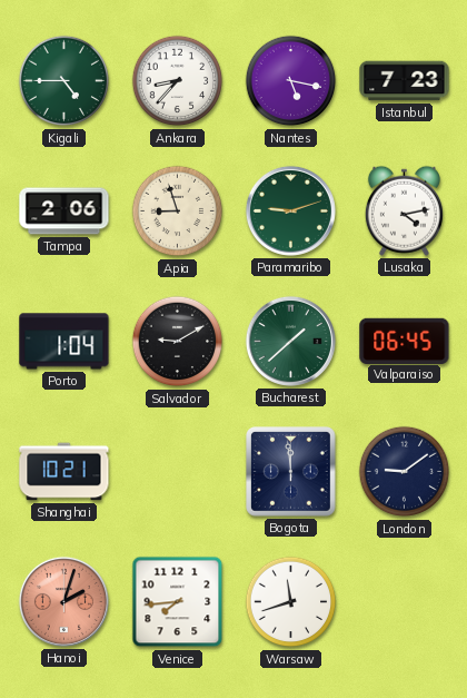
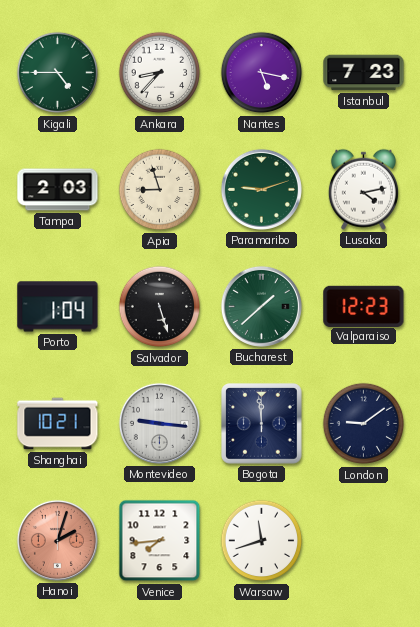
Tampa: 2:06 -> 2:03 (58, 190)
Salvador: 9:10 -> 5:27 (160, 307)
Valparaiso: 06:45 -> 12:23 (364, 306)
Montevideo: none -> 9:16 (159, 423)
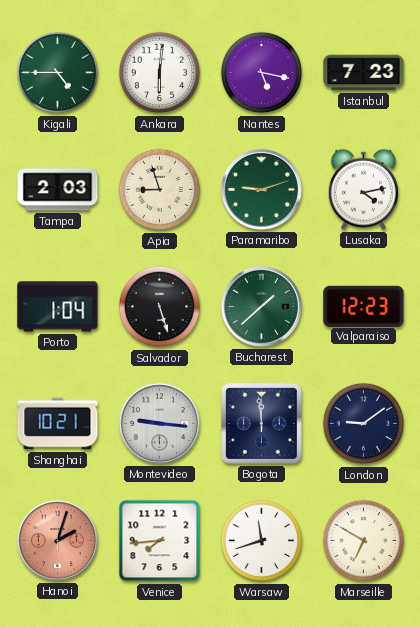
Ankara: 8:37 -> 6:01 (160, 73)
Marseille: none -> 6:50 (364, 541)
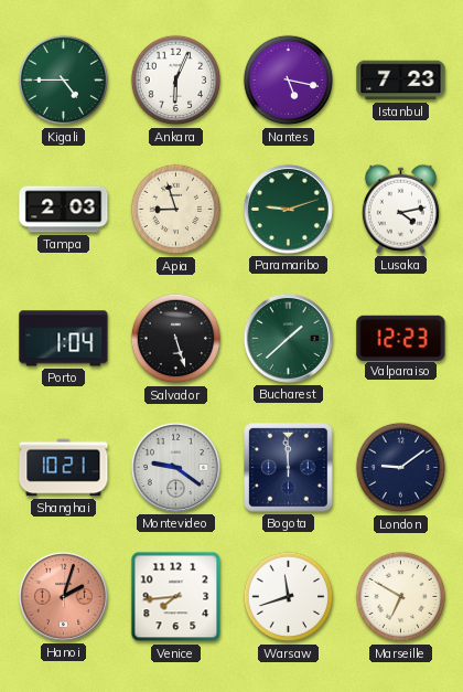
Ankara: 6:01 -> 6:04 (176, 81)
Montevideo: 9:16 -> 9:21 (175, 467)
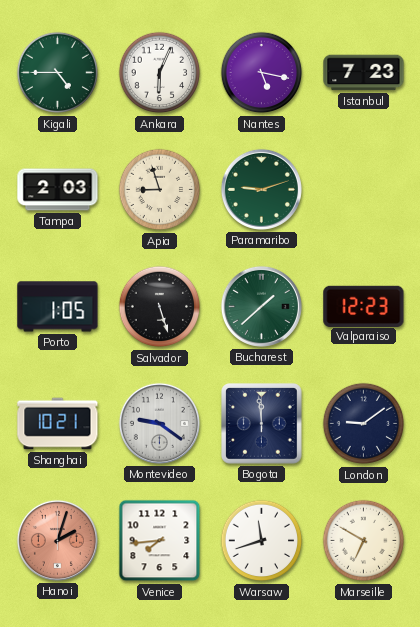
Lusaka: 4:13 -> none (400, 209)
Porto: 1:04 -> 1:05 (58, 307)
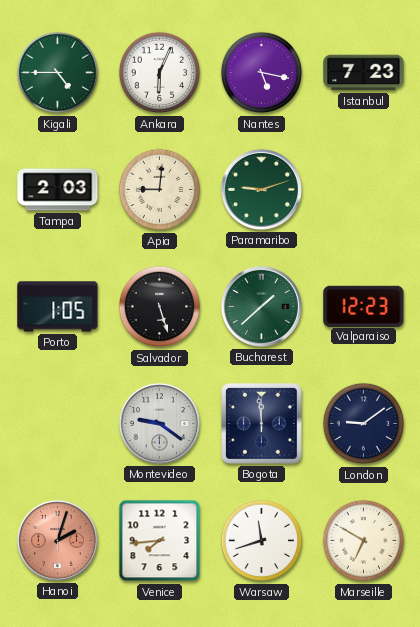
Apia: 8:57 -> 9:01 (160, 190)
Shanghai: 10:21 -> none (58, 424)
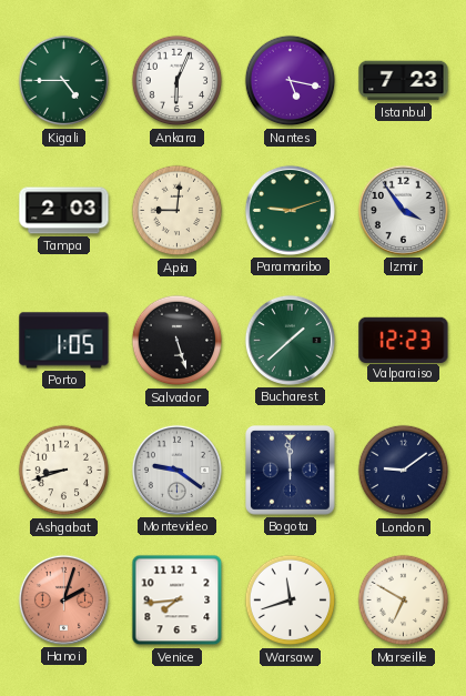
Izmir: none -> 3:54 (403, 210)
Ashgabat: none -> 8:42 (64, 471)
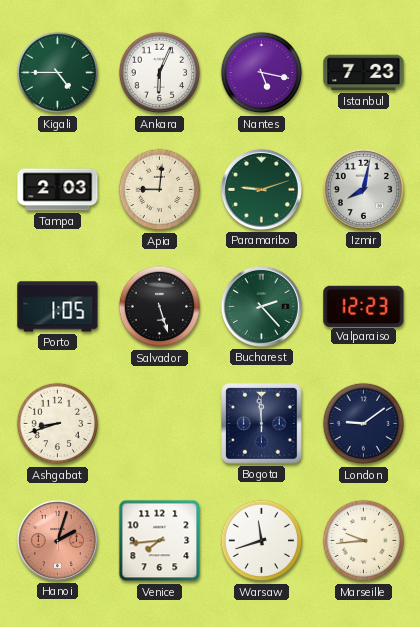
Izmir: 3:54 -> 8:02 (363, 189)
Bucharest: 1:38 -> 2:23 (261, 306)
Montevideo: 9:21 -> none (176, 470)
Marseille: 6:50 -> 9:44 (364, 541)
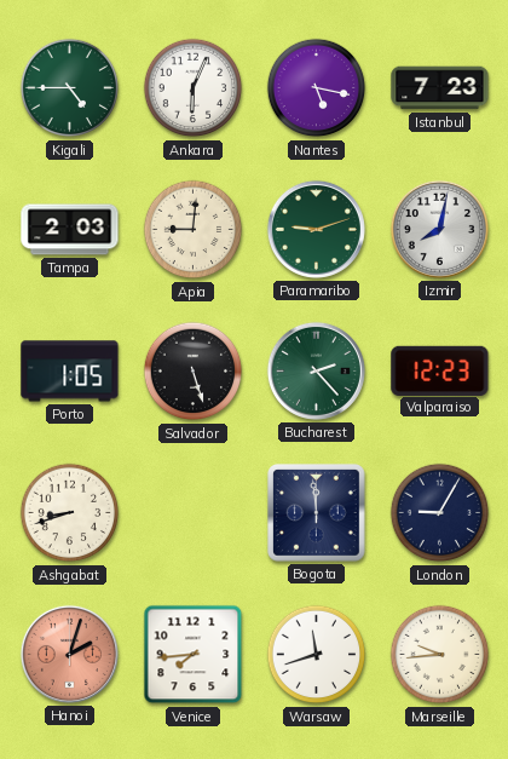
London: 9:09 -> 9:05 (440, 513)
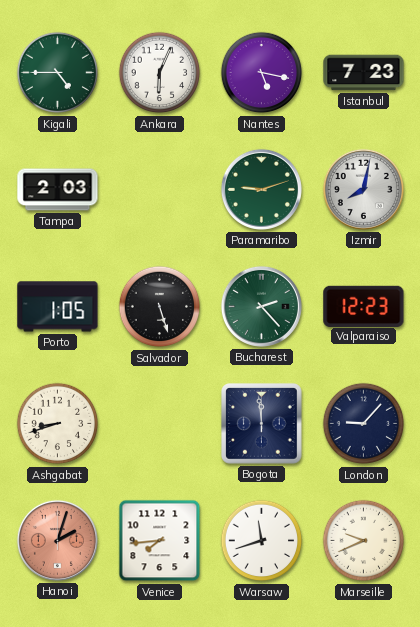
Apia: 9:01 -> none (194, 230)
London: 9:05 -> 9:07 (364, 424)
Marseille: 9:44 -> 9:41 (364, 541)
